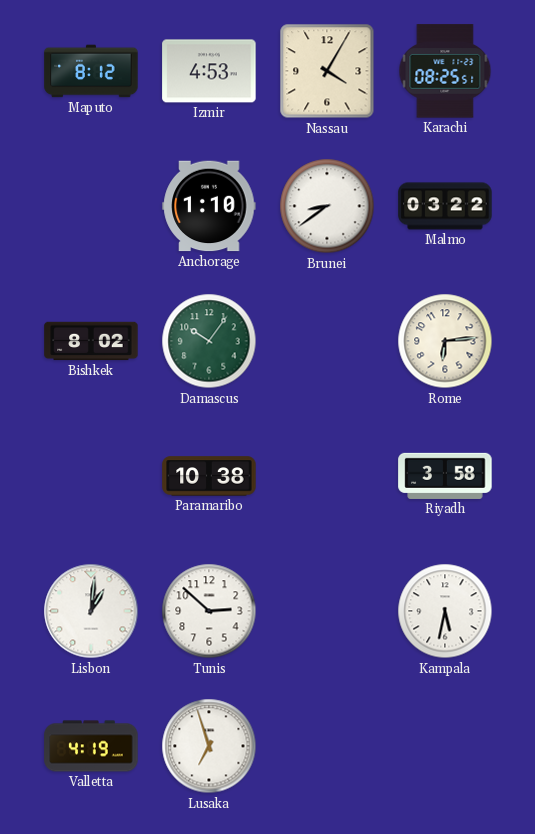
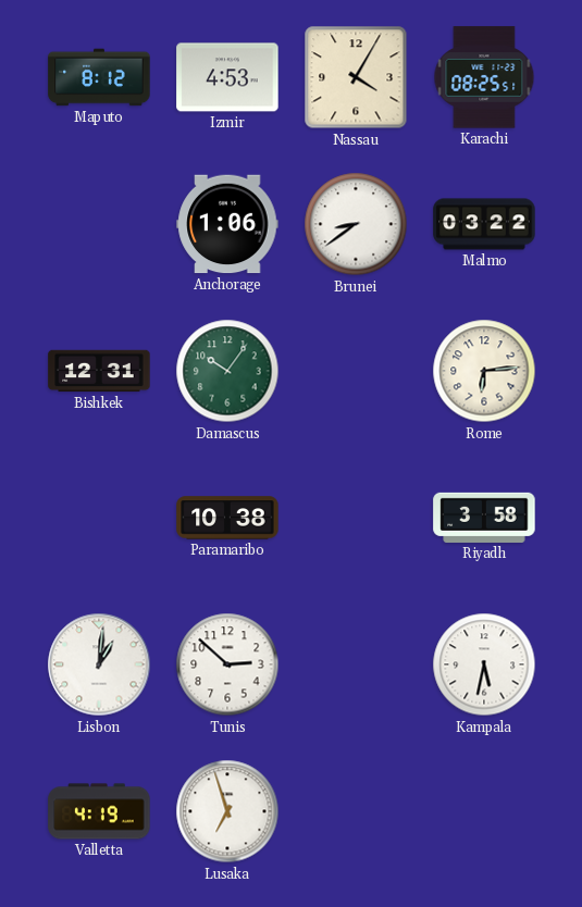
Anchorage: 1:10 -> 1:06 (227, 224)
Bishkek: 8:02 -> 12:31 (99, 371)
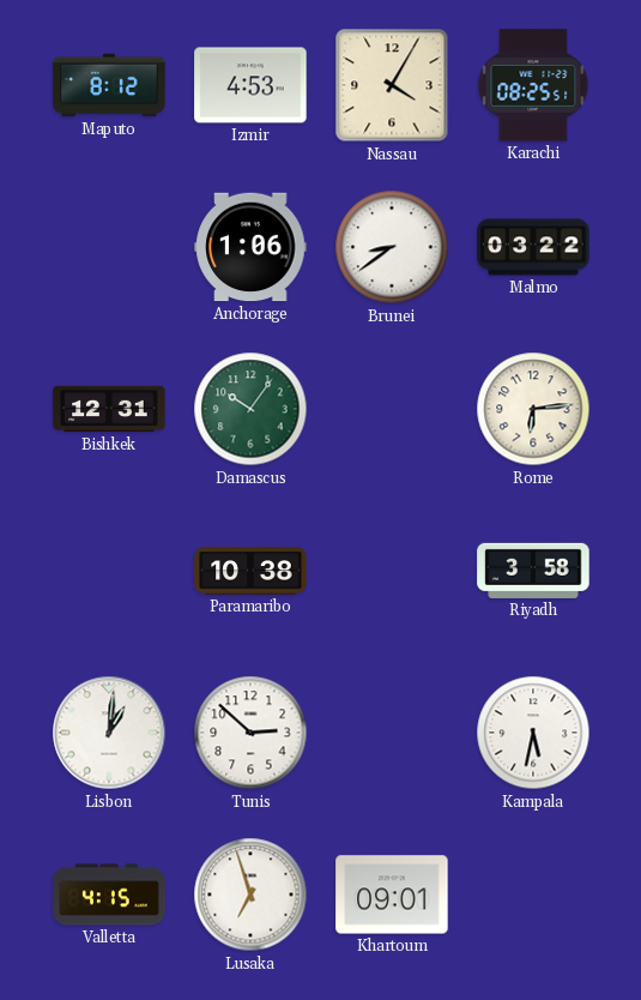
Valletta: 4:19 -> 4:15 (109, 894)
Khartoum: none -> 09:01 (392, 894)
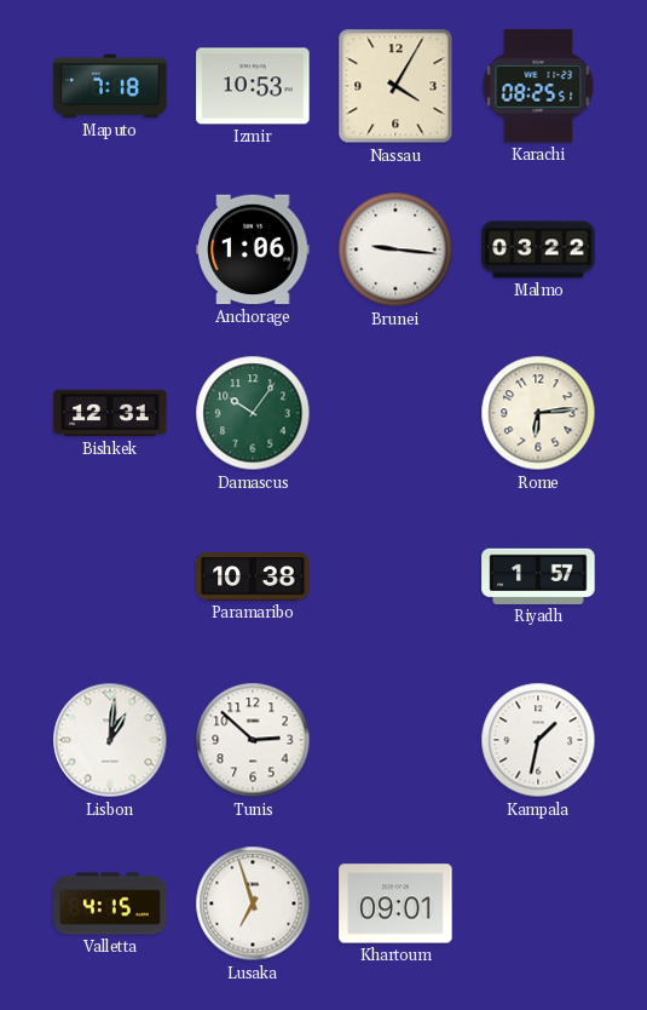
Maputo: 8:12 -> 7:18 (110, 86)
Izmir: 4:53 -> 10:53 (253, 86)
Brunei: 8:39 -> 9:16 (395, 249)
Riyadh: 3:58 -> 1:57 (538, 576)
Kampala: 5:32 -> 1:32 (538, 740)
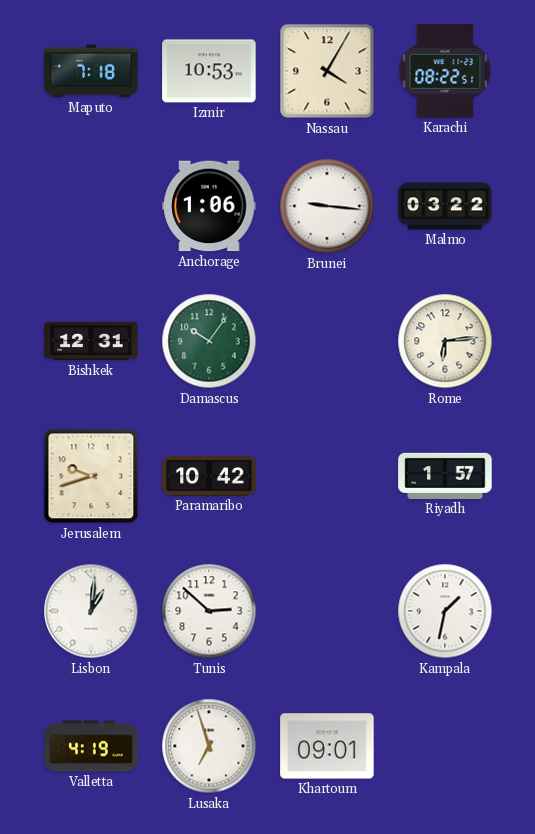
Karachi: 08:25 -> 08:22 (445, 71)
Jerusalem: none -> 9:42 (91, 476)
Paramaribo: 10:38 -> 10:42 (209, 476)
Valletta: 4:15 -> 4:19 (91, 746)
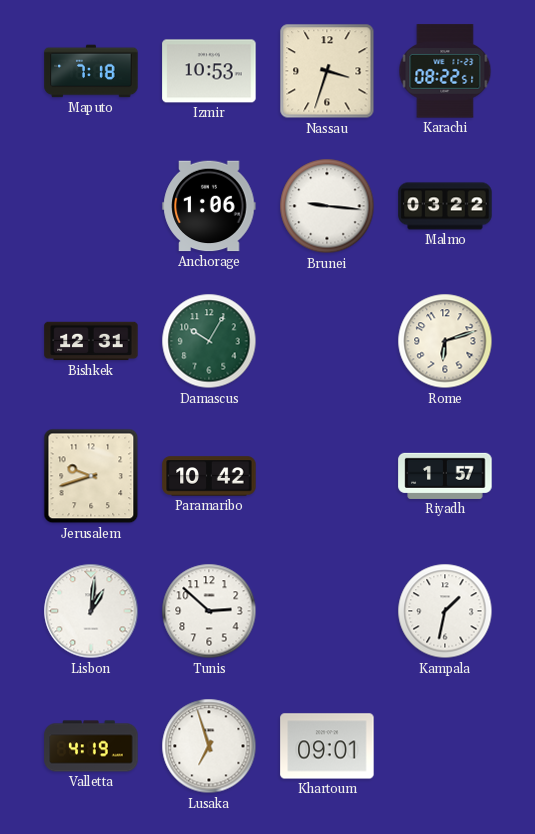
Nassau: 4:05 -> 3:33 (327, 71)
Damascus: 10:06 -> 10:05 (209, 341)
Rome: 6:14 -> 6:12 (445, 341)
